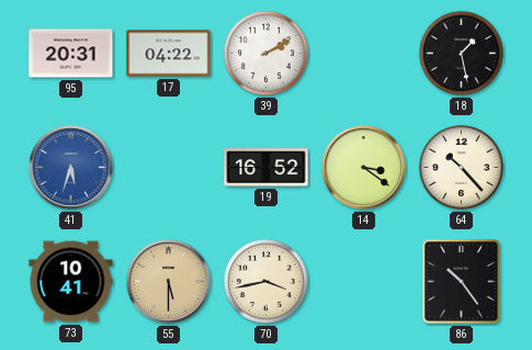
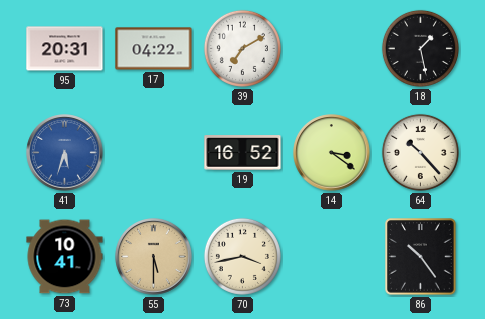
39: 2:10 -> 7:10 (242, 48)
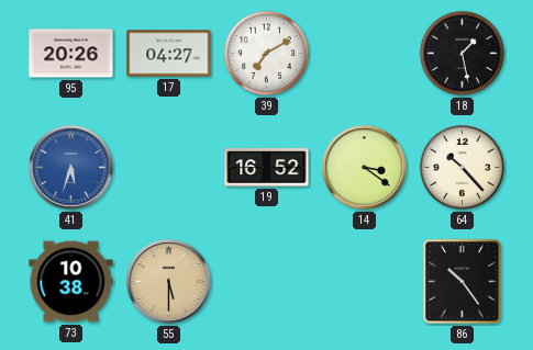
95: 20:31 -> 20:26 (71, 54)
17: 04:22 -> 04:27 (169, 54)
73: 10:41 -> 10:38 (71, 282)
70: 3:43 -> none (242, 256)
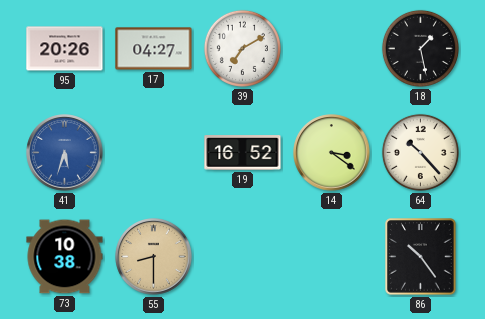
55: 5:30 -> 8:30 (154, 257)
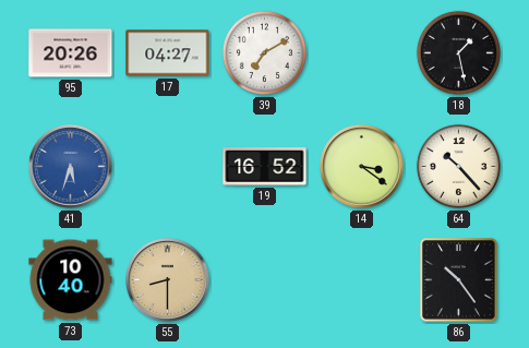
73: 10:38 -> 10:40 (71, 280)
